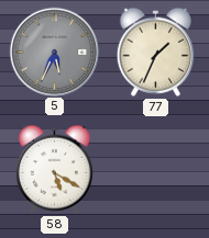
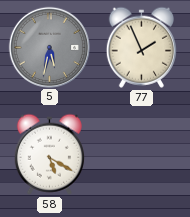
5: 5:34 -> 5:32 (49, 47)
77: 1:34 -> 1:56 (141, 47)
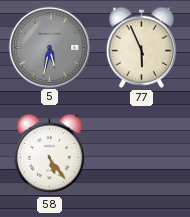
77: 1:56 -> 5:56 (141, 47)
58: 5:20 -> 5:24 (49, 154)
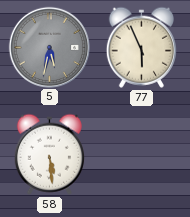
58: 5:24 -> 5:29 (49, 154)
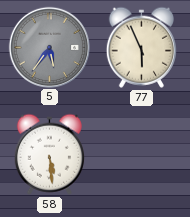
5: 5:32 -> 5:36 (49, 47)
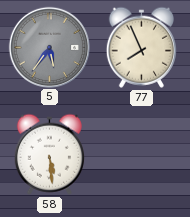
77: 5:56 -> 7:56 (141, 47)
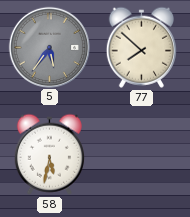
77: 7:56 -> 7:52 (141, 47)
58: 5:29 -> 5:32 (49, 154)
